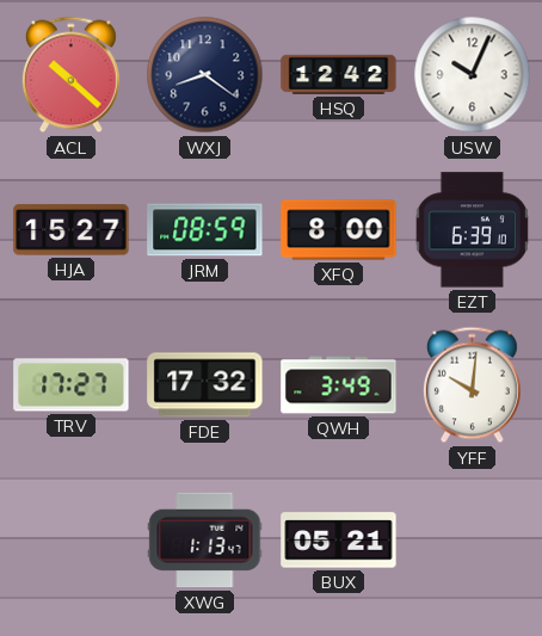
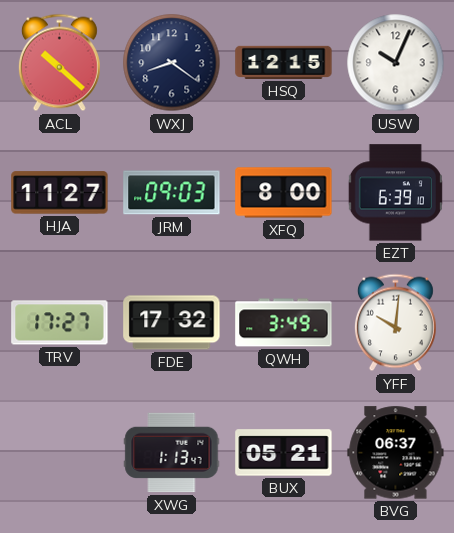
HSQ: 12:42 -> 12:15 (284, 62)
HJA: 15:27 -> 11:27 (60, 193)
JRM: 08:59 -> 09:03 (172, 193)
BVG: none -> 06:37 (396, 453)
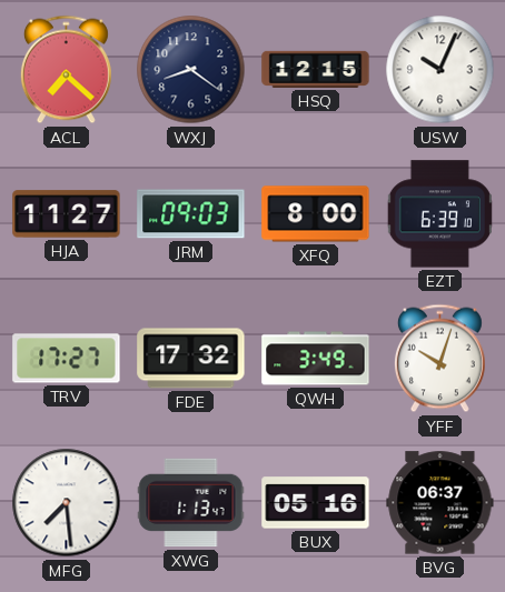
ACL: 10:22 -> 7:22 (66, 70)
YFF: 10:01 -> 10:03 (439, 359)
MFG: none -> 7:29 (67, 503)
BUX: 05:21 -> 05:16 (316, 503)
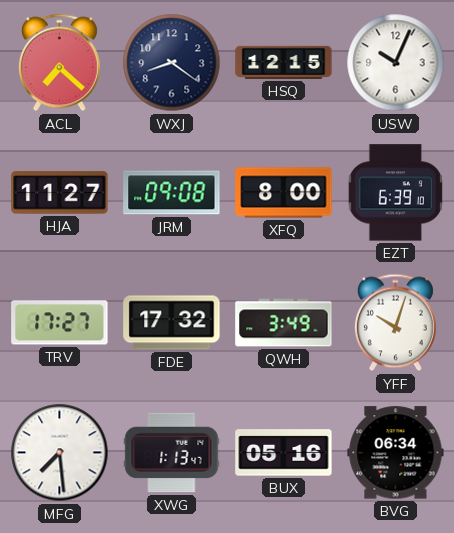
JRM: 09:03 -> 09:08 (172, 193)
BVG: 06:37 -> 06:34 (396, 453)
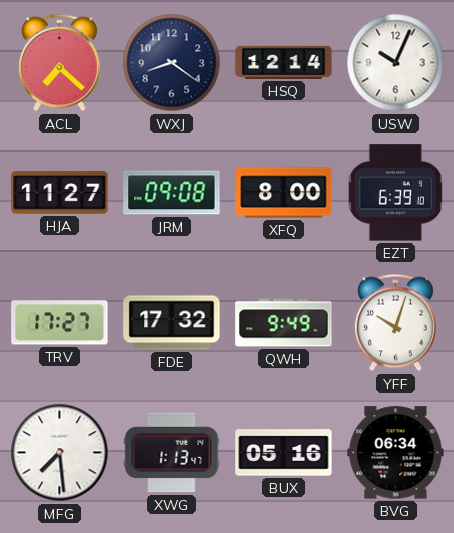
HSQ: 12:15 -> 12:14 (284, 62)
QWH: 3:49 -> 9:49 (284, 323)
